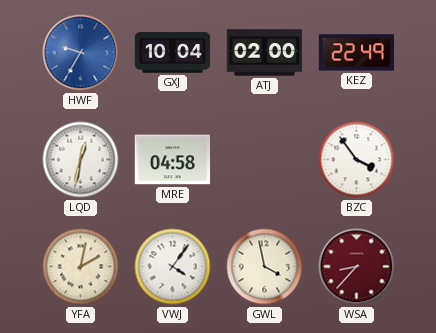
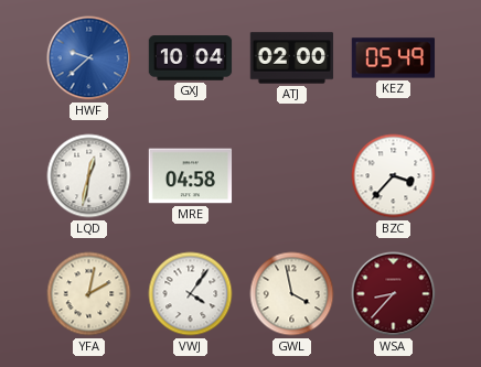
HWF: 9:35 -> 9:38 (89, 58)
KEZ: 22:49 -> 05:49 (394, 58)
BZC: 3:54 -> 3:37 (394, 176)
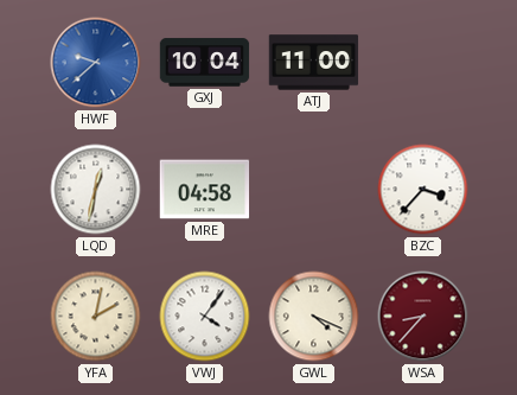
ATJ: 02:00 -> 11:00 (314, 63)
KEZ: 05:49 -> none (394, 58)
GWL: 3:58 -> 4:19 (314, 317)
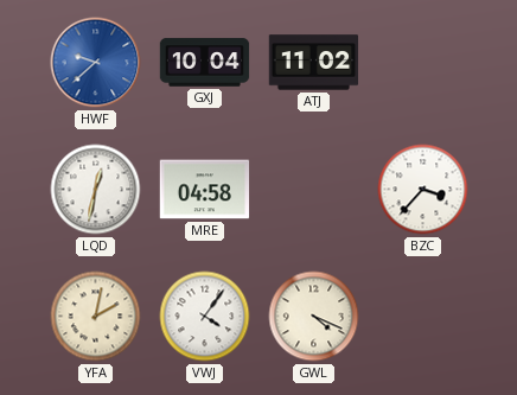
ATJ: 11:00 -> 11:02 (314, 63)
WSA: 8:37 -> none (423, 317)
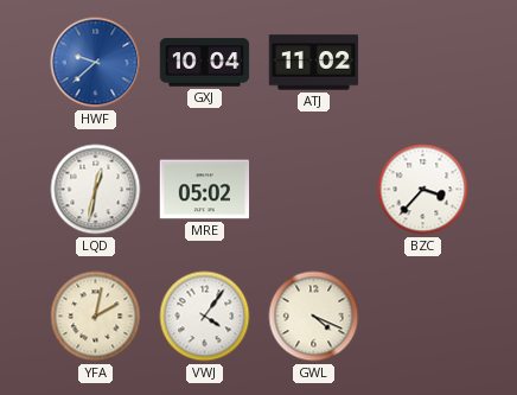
MRE: 04:58 -> 05:02 (205, 190)
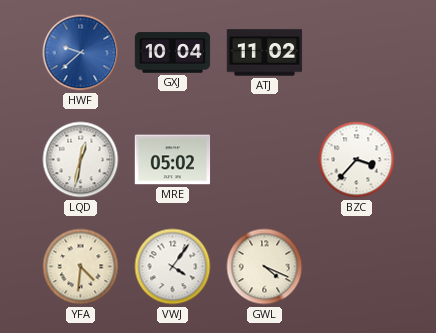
YFA: 2:02 -> 4:31 (81, 267)
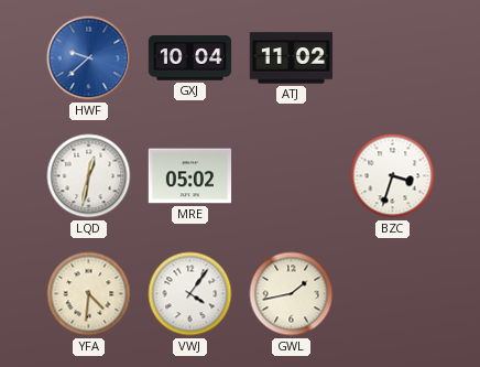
BZC: 3:37 -> 3:33 (393, 176)
GWL: 4:19 -> 1:43 (292, 294)
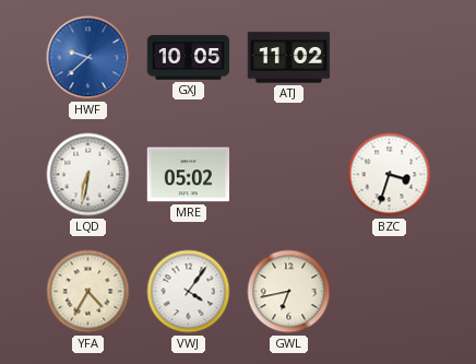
GXJ: 10:04 -> 10:05 (189, 58)
LQD: 12:32 -> 6:32 (88, 175)
YFA: 4:31 -> 4:35 (88, 292)
GWL: 1:43 -> 6:43 (289, 292)
